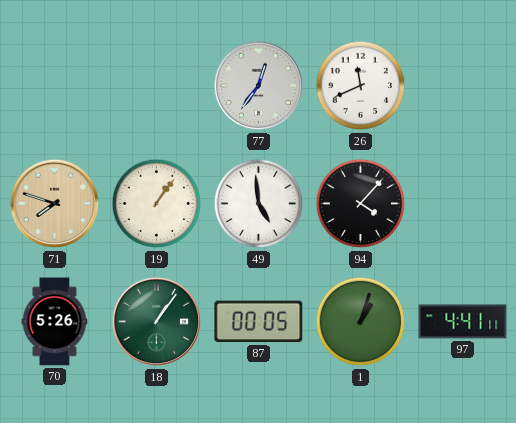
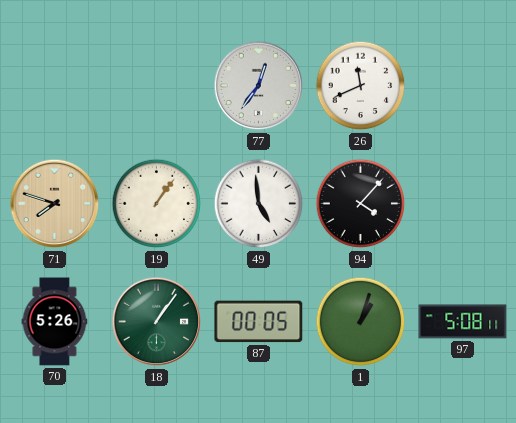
97: 4:41 -> 5:08 (463, 322)
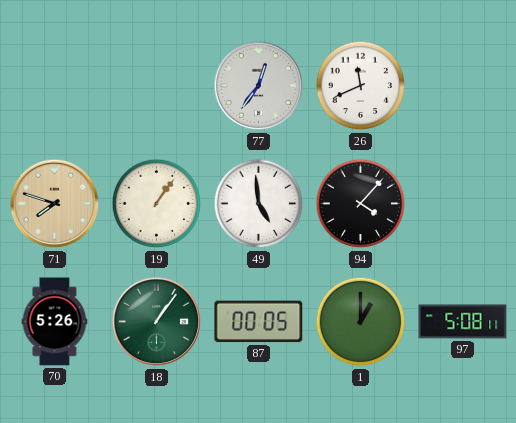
1: 1:03 -> 1:00 (361, 322)
